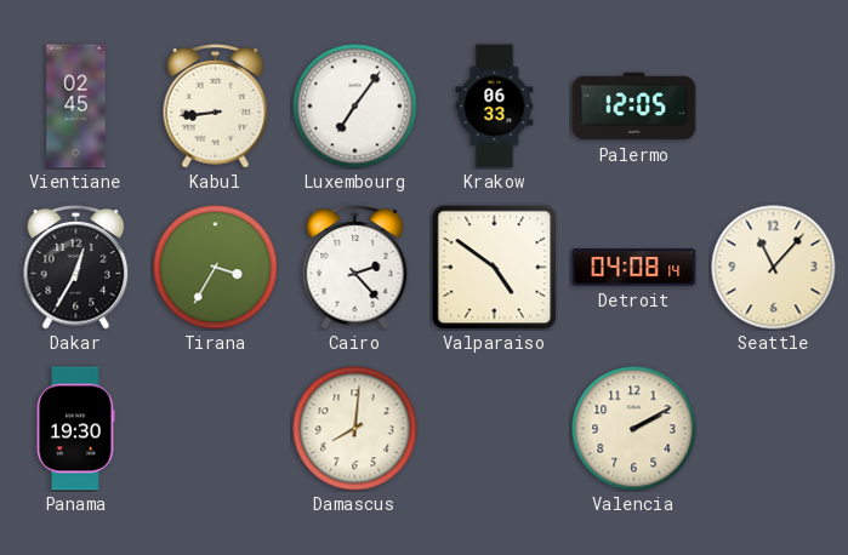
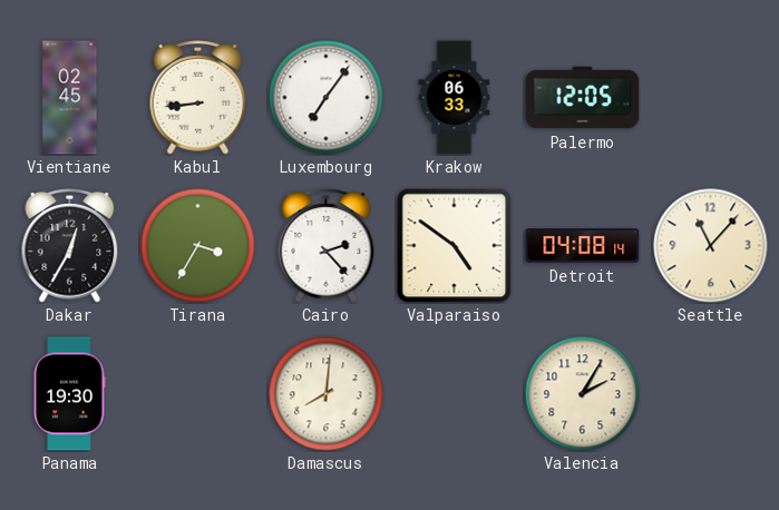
Valencia: 2:10 -> 2:05 (583, 394)
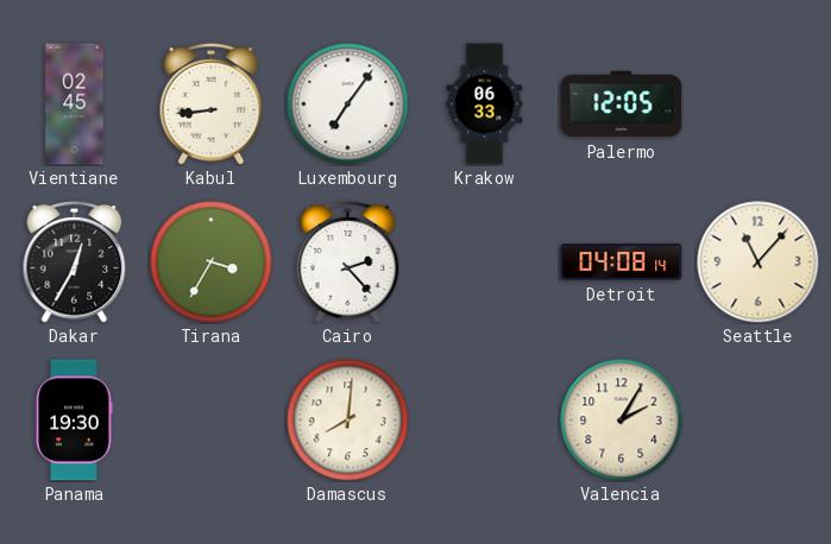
Valparaiso: 4:51 -> none (455, 246)
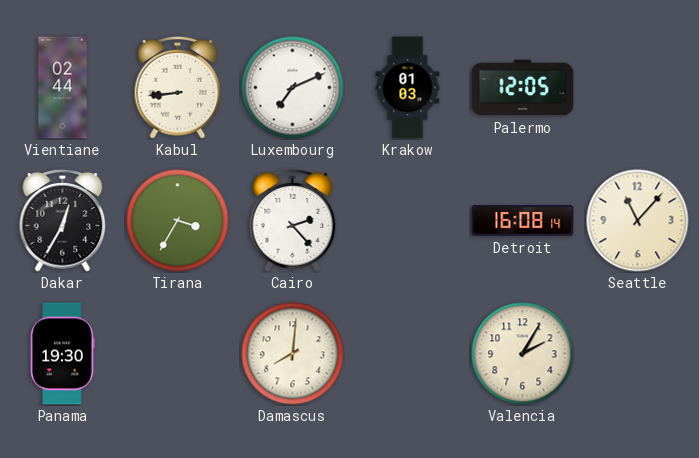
Vientiane: 02:45 -> 02:44 (63, 88)
Luxembourg: 7:06 -> 7:11 (293, 88)
Krakow: 06:33 -> 01:03 (408, 88)
Detroit: 04:08 -> 16:08 (523, 221)
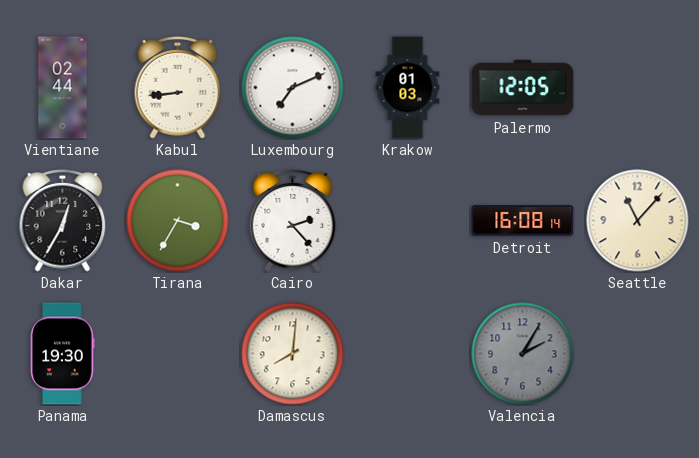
Valencia dial: cream -> grey (523, 354)
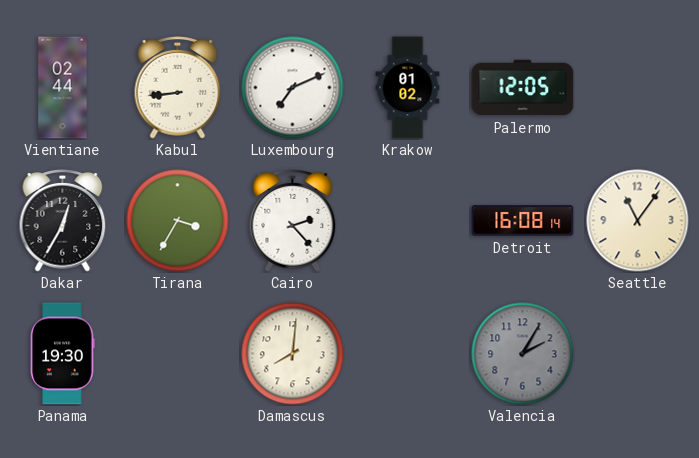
Krakow: 01:03 -> 01:02 (408, 88)
Seattle: 11:07 -> 11:06 (638, 221)
